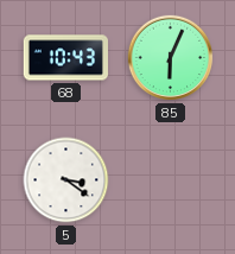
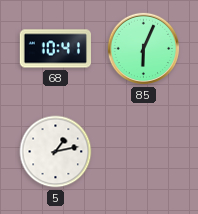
68: 10:43 -> 10:41 (55, 49)
5: 3:21 -> 1:13 (56, 152)
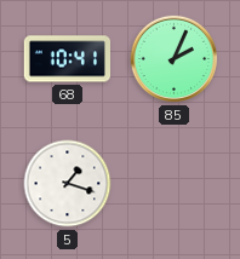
85: 6:04 -> 2:04 (175, 59)
5: 1:13 -> 1:18 (68, 184)
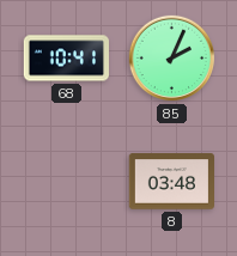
5: 1:18 -> none (68, 184)
8: none -> 03:48 (171, 182)
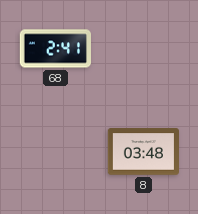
68: 10:41 -> 2:41 (55, 49)
85: 2:04 -> none (172, 59)
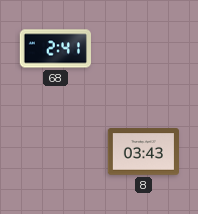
8: 03:48 -> 03:43 (143, 152)
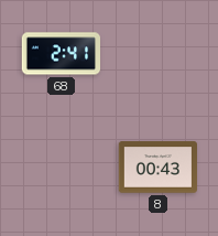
8: 03:43 -> 00:43 (157, 168)
